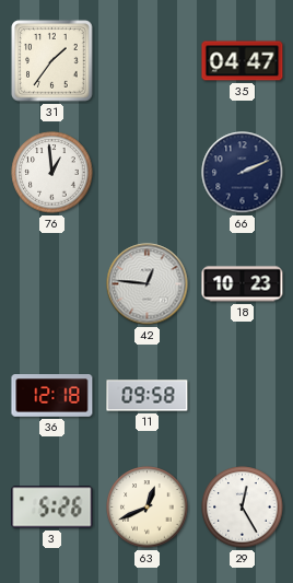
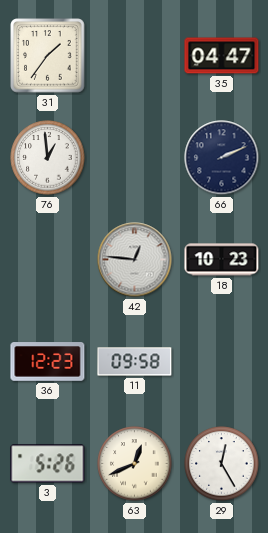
36: 12:18 -> 12:23 (48, 362)
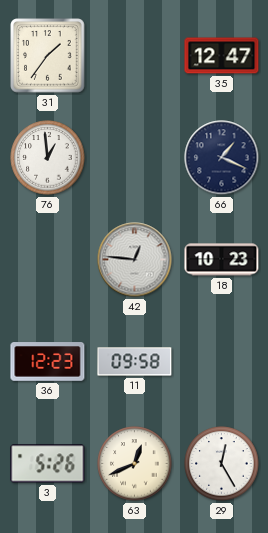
35: 04:47 -> 12:47 (222, 56)
66: 2:11 -> 1:19 (222, 158)
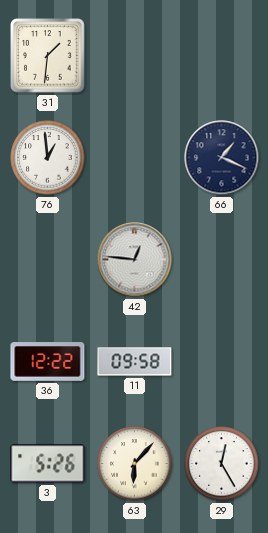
31: 1:36 -> 1:31 (48, 56)
35: 12:47 -> none (222, 56)
18: 10:23 -> none (222, 260)
36: 12:23 -> 12:22 (48, 362)
63: 12:41 -> 6:07 (135, 464)
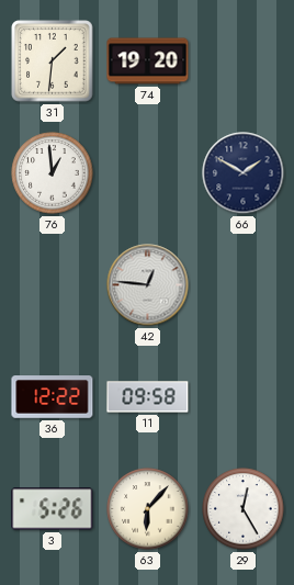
74: none -> 19:20 (148, 61)
66: 1:19 -> 1:50 (244, 173)
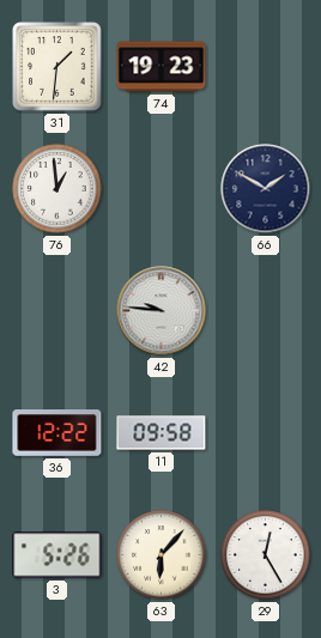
74: 19:20 -> 19:23 (162, 67)
42: 12:46 -> 9:46 (162, 311)
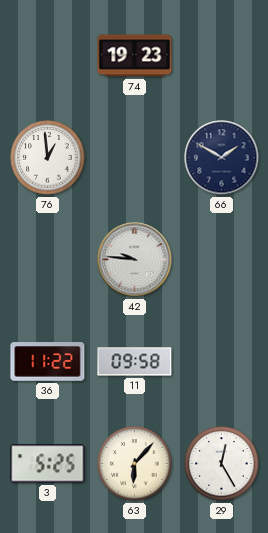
31: 1:31 -> none (57, 67)
36: 12:22 -> 11:22 (48, 362)
3: 5:26 -> 5:25 (48, 464)
